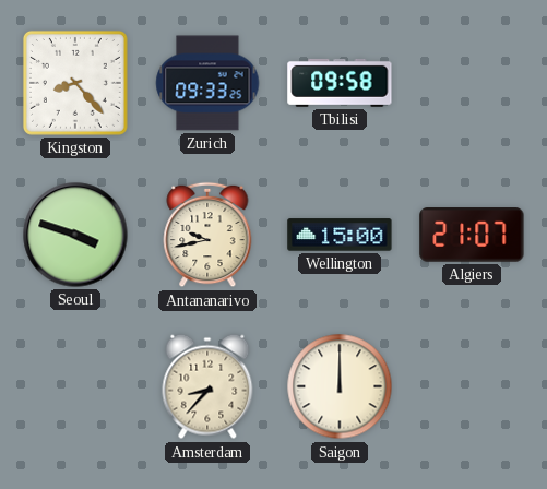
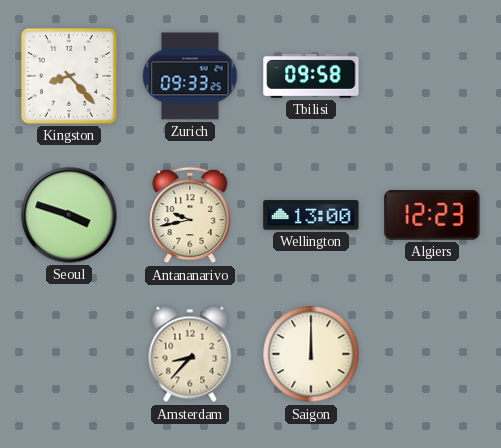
Wellington: 15:00 -> 13:00 (311, 215)
Algiers: 21:07 -> 12:23 (432, 215)
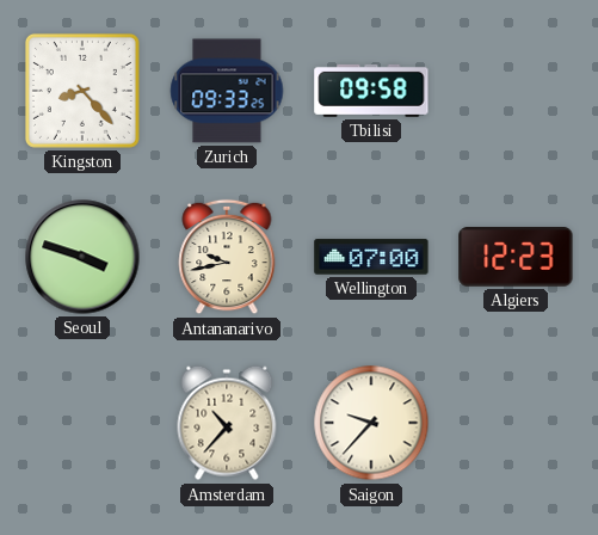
Wellington: 13:00 -> 07:00 (371, 257)
Amsterdam: 8:37 -> 10:37 (227, 423)
Saigon: 12:00 -> 9:37 (371, 423)
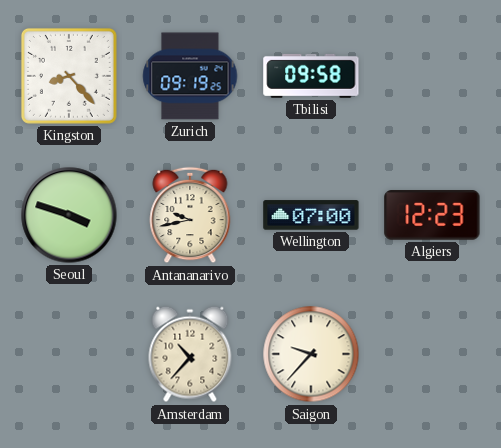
Zurich: 09:33 -> 09:19 (190, 76)
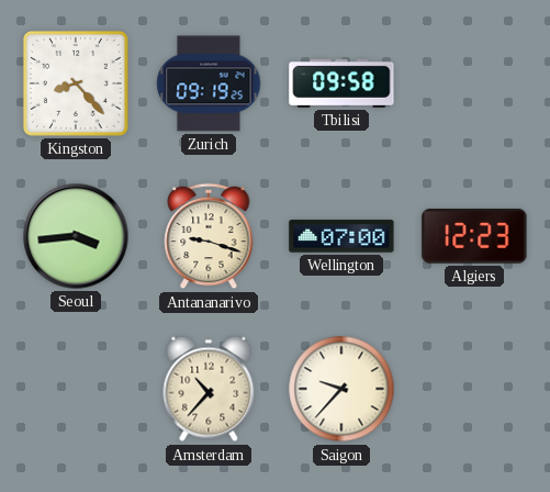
Seoul: 3:48 -> 3:44 (76, 236)
Antananarivo: 9:43 -> 9:18 (209, 236)
